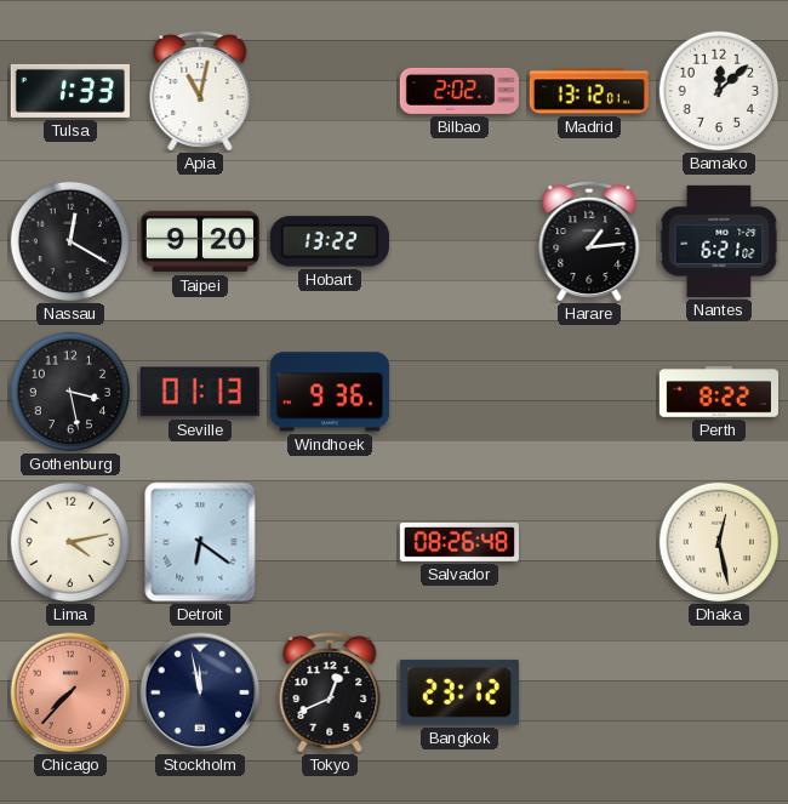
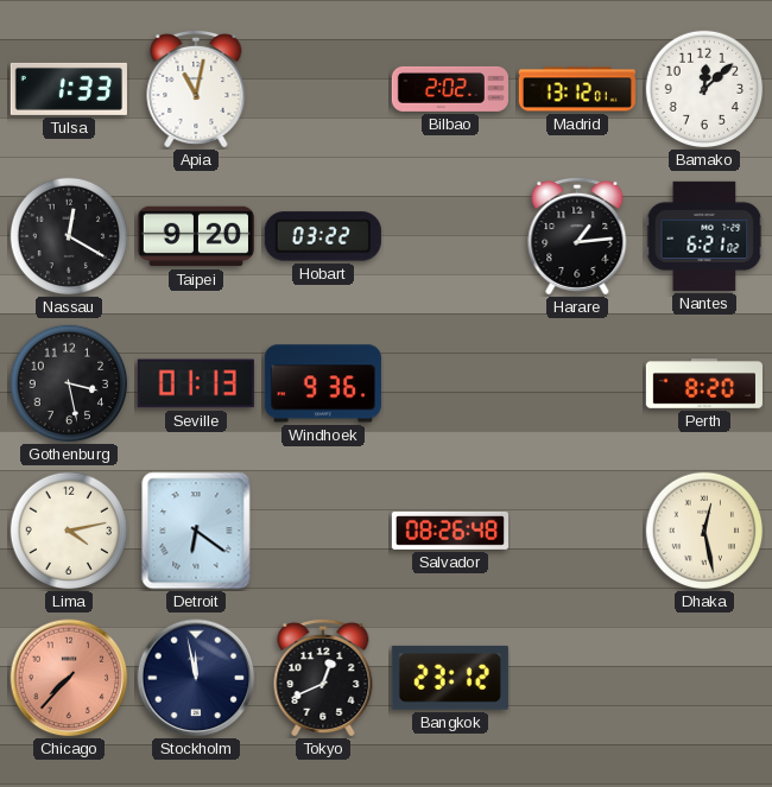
Hobart: 13:22 -> 03:22 (323, 236)
Perth: 8:22 -> 8:20 (703, 385)
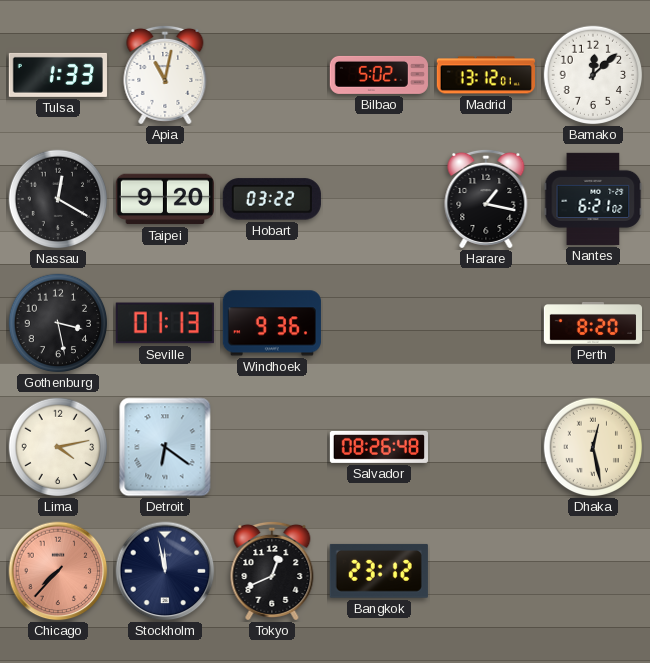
Bilbao: 2:02 -> 5:02 (379, 75)
Harare: 1:14 -> 1:17 (486, 199)
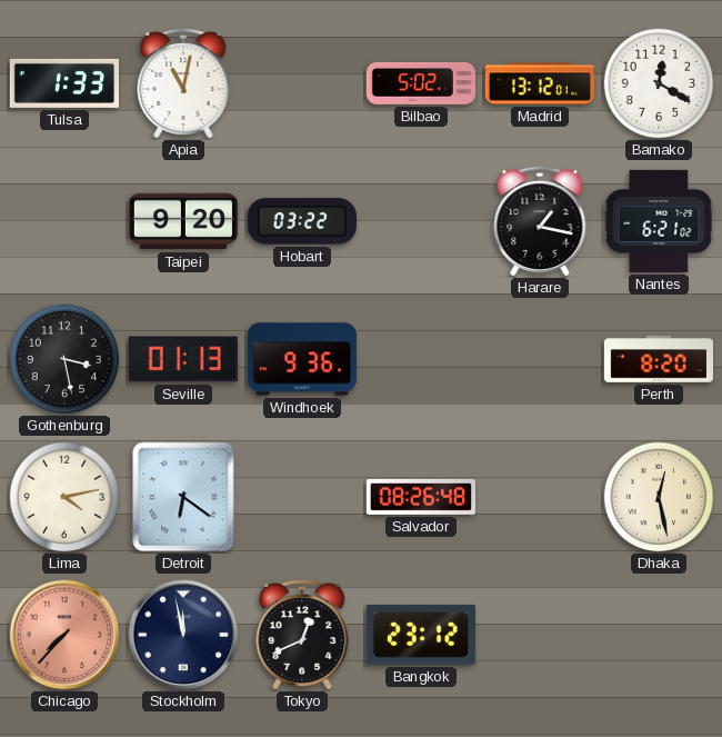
Bamako: 12:08 -> 12:20 (659, 83)
Nassau: 12:20 -> none (58, 199)
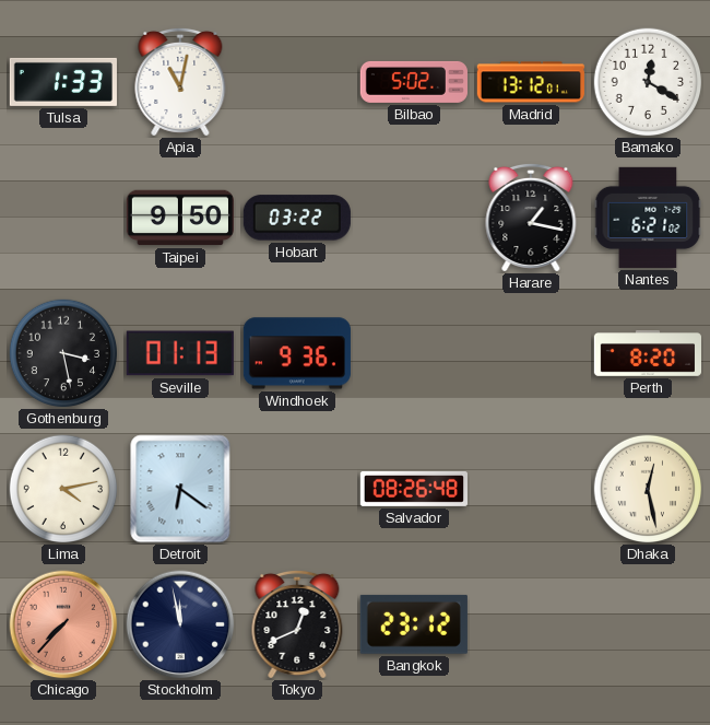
Taipei: 9:20 -> 9:50 (180, 218)
